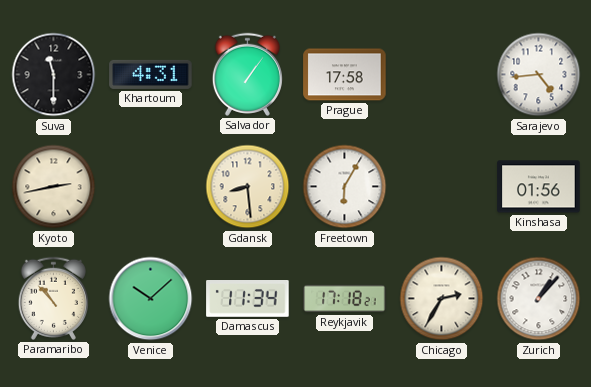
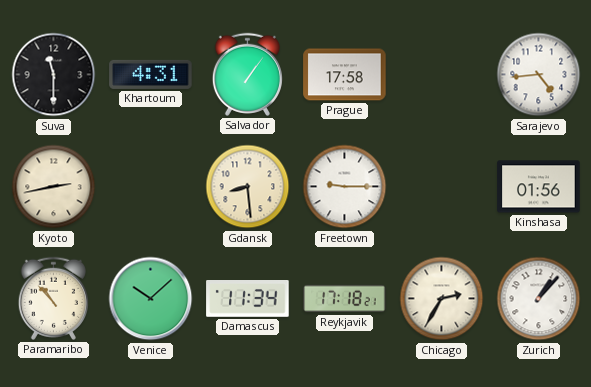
Freetown: 6:05 -> 9:15 (345, 187)
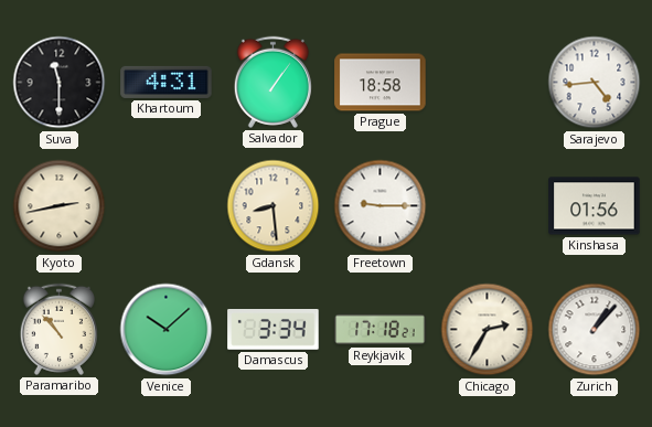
Prague: 17:58 -> 18:58 (381, 83)
Damascus: 11:34 -> 3:34 (274, 330)
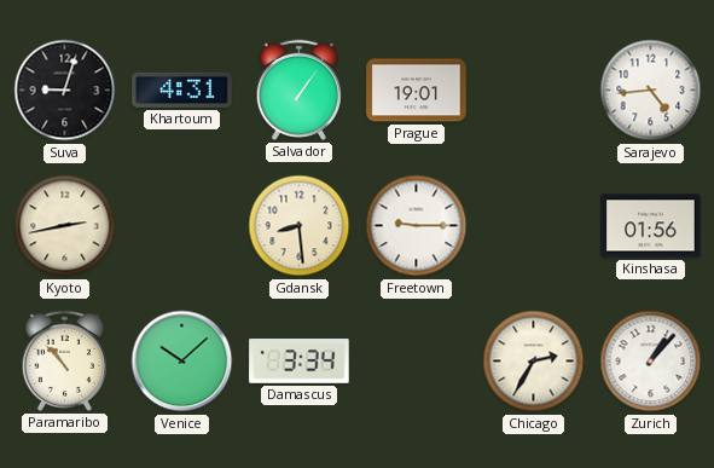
Suva: 11:30 -> 9:03 (65, 91)
Prague: 18:58 -> 19:01 (417, 91)
Reykjavik: 17:18 -> none (381, 330)
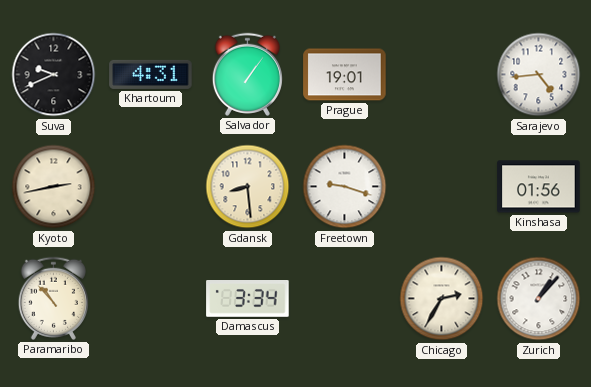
Suva: 9:03 -> 9:41 (54, 75)
Freetown: 9:15 -> 9:18 (345, 187)
Venice: 10:08 -> none (182, 362)
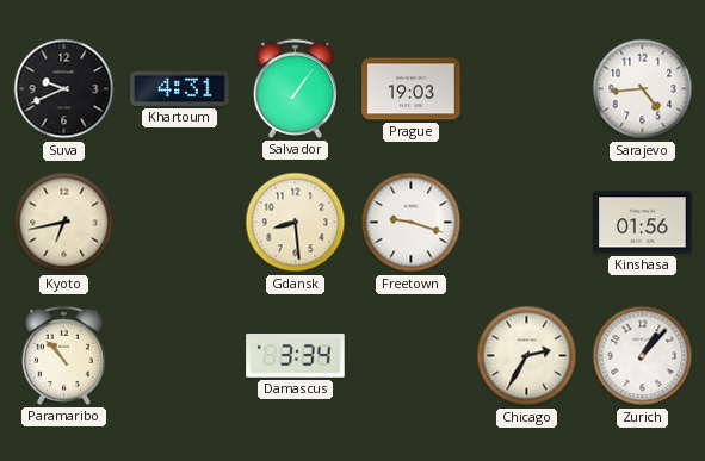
Prague: 19:01 -> 19:03 (412, 89)
Kyoto: 2:43 -> 6:43 (64, 223)
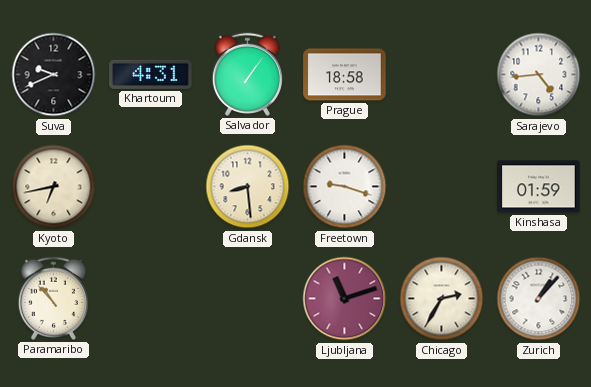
Prague: 19:03 -> 18:58 (345, 75)
Kinshasa: 01:56 -> 01:59 (539, 187)
Damascus: 3:34 -> none (296, 356)
Ljubljana: none -> 11:12 (345, 299)
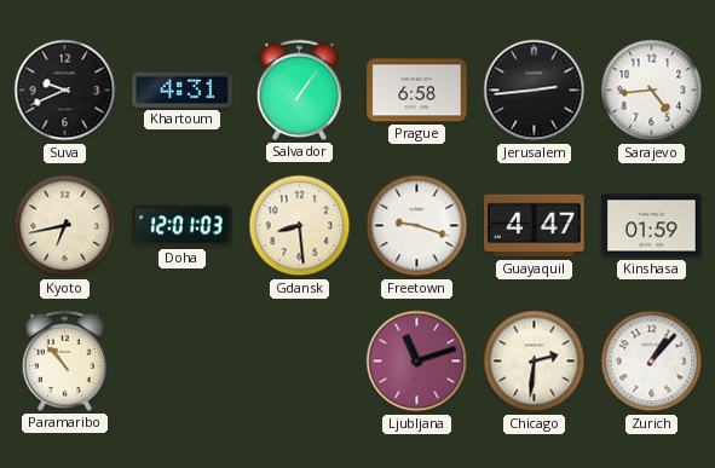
Prague: 18:58 -> 6:58 (417, 91)
Jerusalem: none -> 2:44 (535, 91)
Doha: none -> 12:01 (183, 226)
Guayaquil: none -> 4:47 (535, 226)
Chicago: 2:35 -> 2:31 (535, 362)
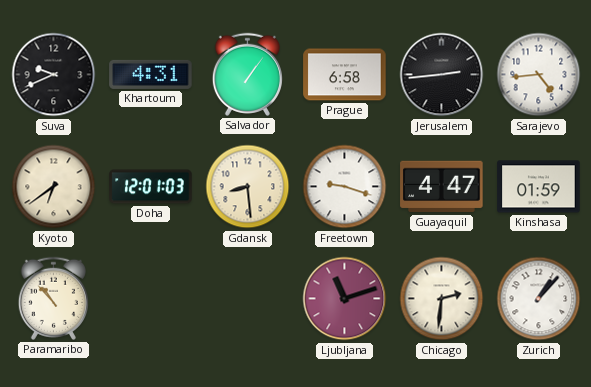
Kyoto: 6:43 -> 6:39 (54, 187)
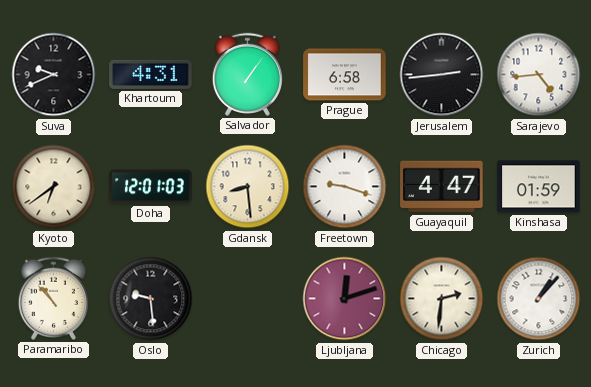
Oslo: none -> 9:29 (151, 299)
Ljubljana: 11:12 -> 12:12 (345, 299)
